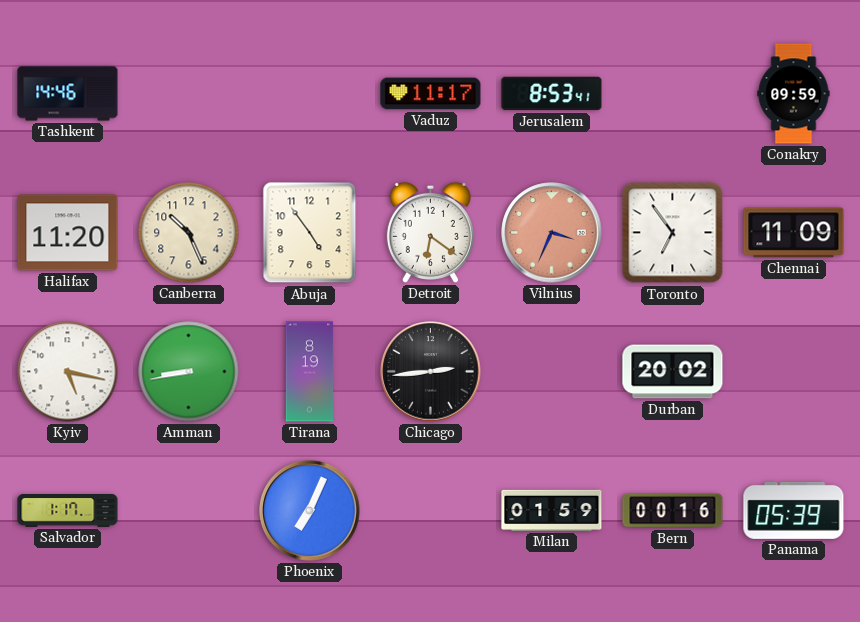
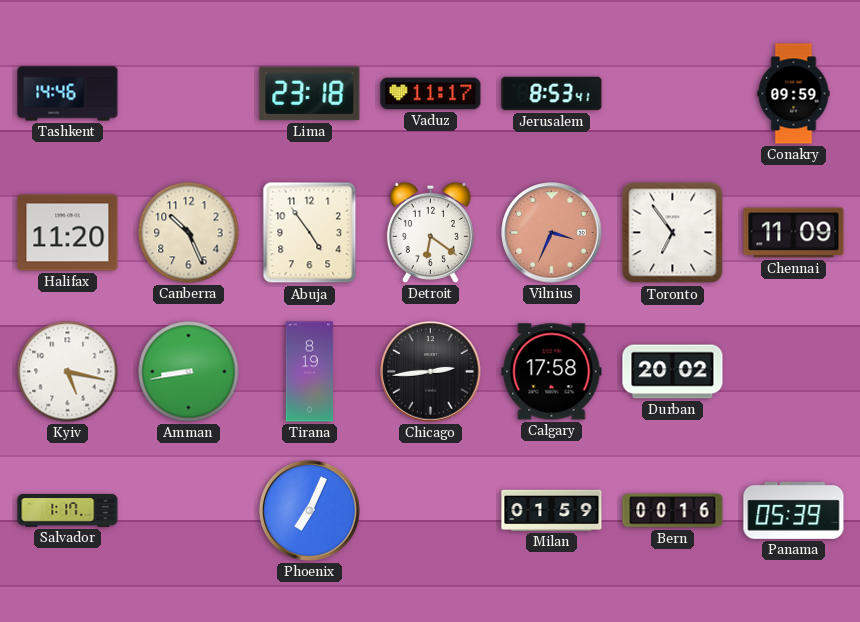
Lima: none -> 23:18 (310, 94)
Calgary: none -> 17:58 (552, 372)
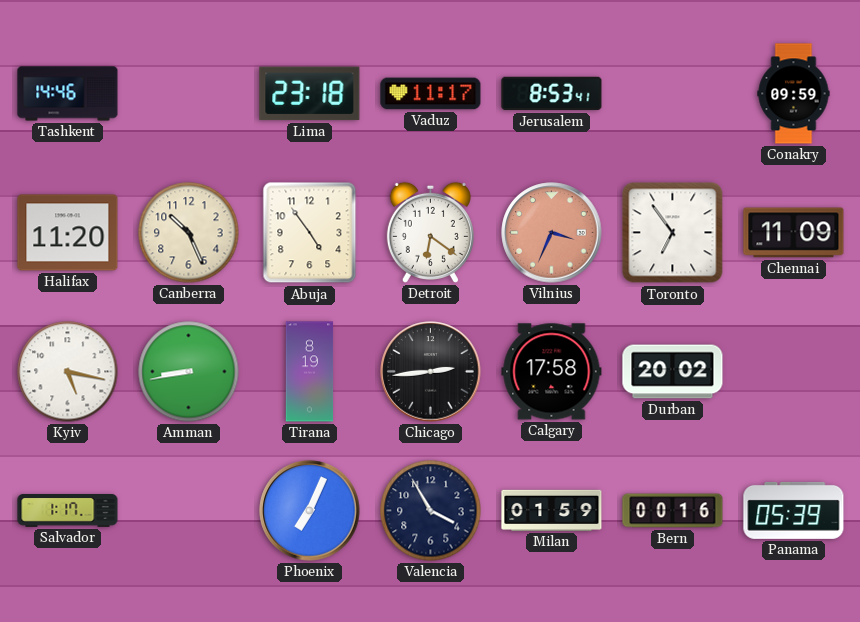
Valencia: none -> 3:55 (431, 511)
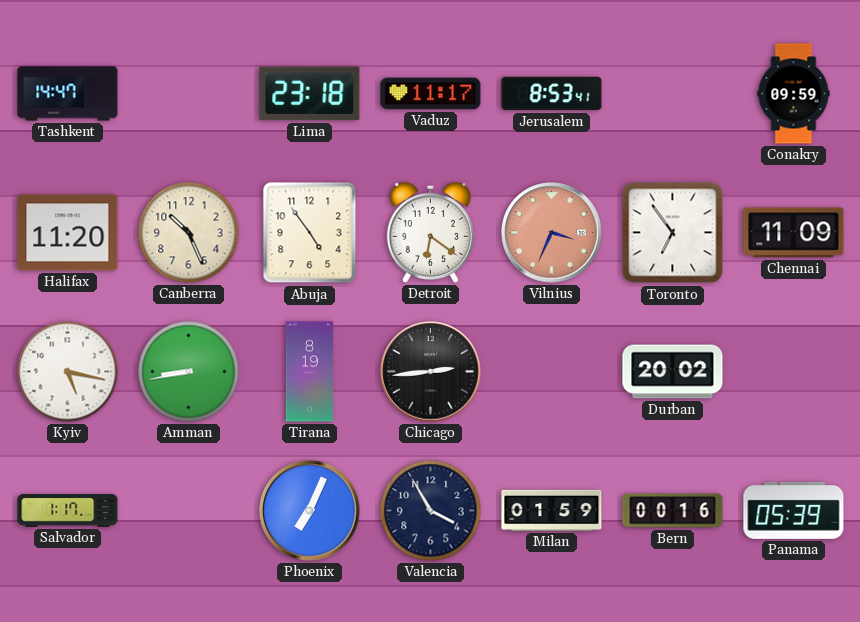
Tashkent: 14:46 -> 14:47 (68, 94)
Calgary: 17:58 -> none (552, 372)
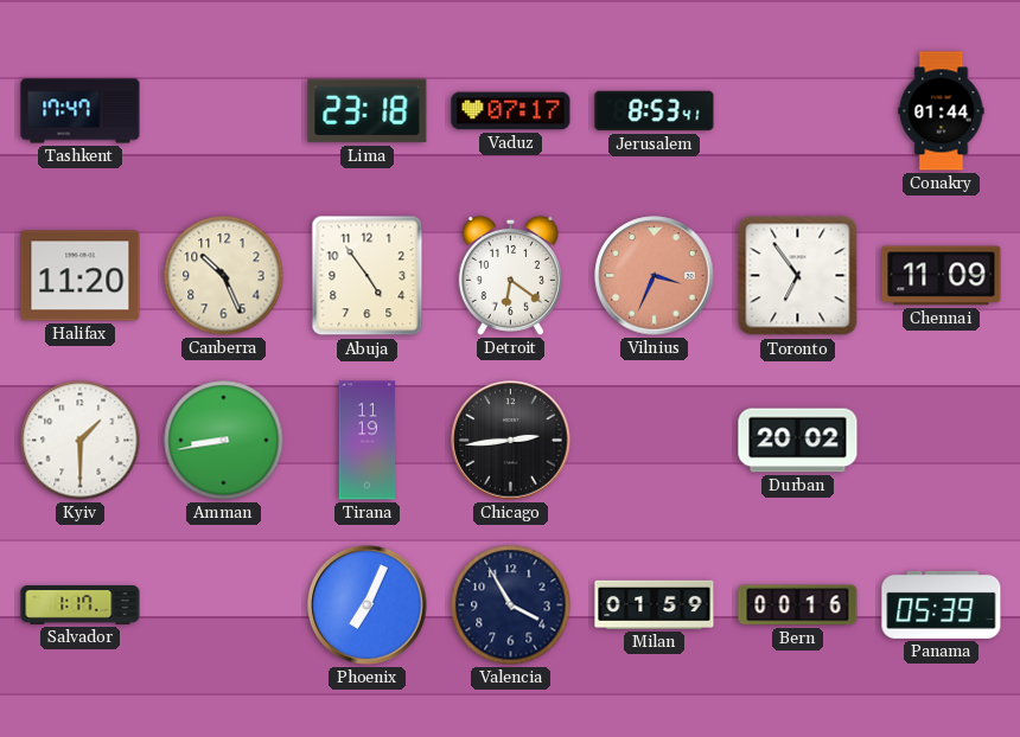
Tashkent: 14:47 -> 17:47 (81, 111)
Vaduz: 11:17 -> 07:17 (511, 111)
Conakry: 09:59 -> 01:44 (942, 111)
Kyiv: 5:17 -> 1:30 (81, 441)
Tirana: 8:19 -> 11:19 (368, 441)
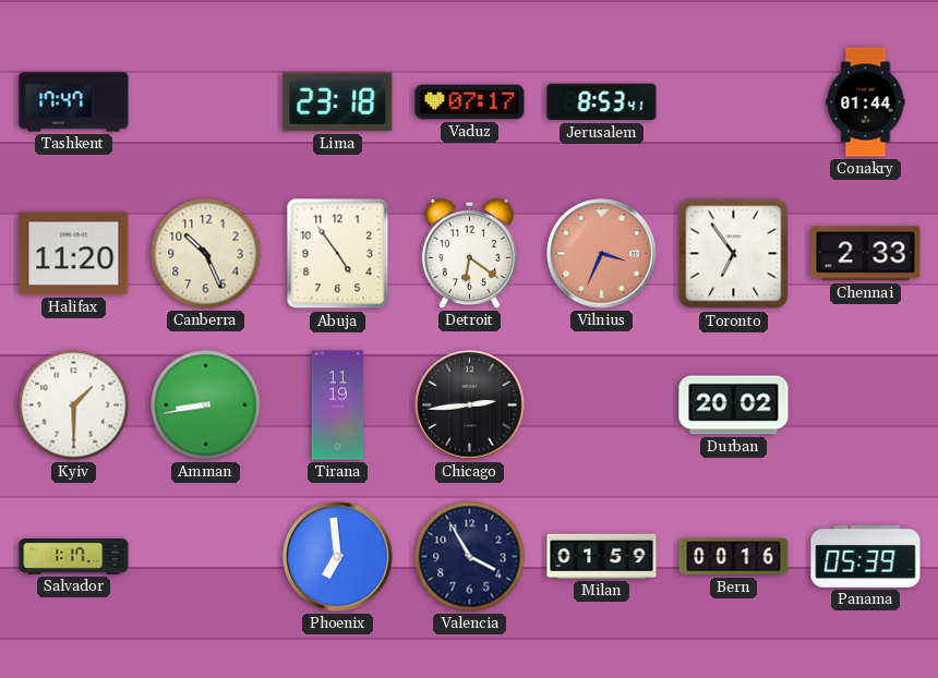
Chennai: 11:09 -> 2:33 (866, 254)
Phoenix: 7:04 -> 6:59 (338, 557)
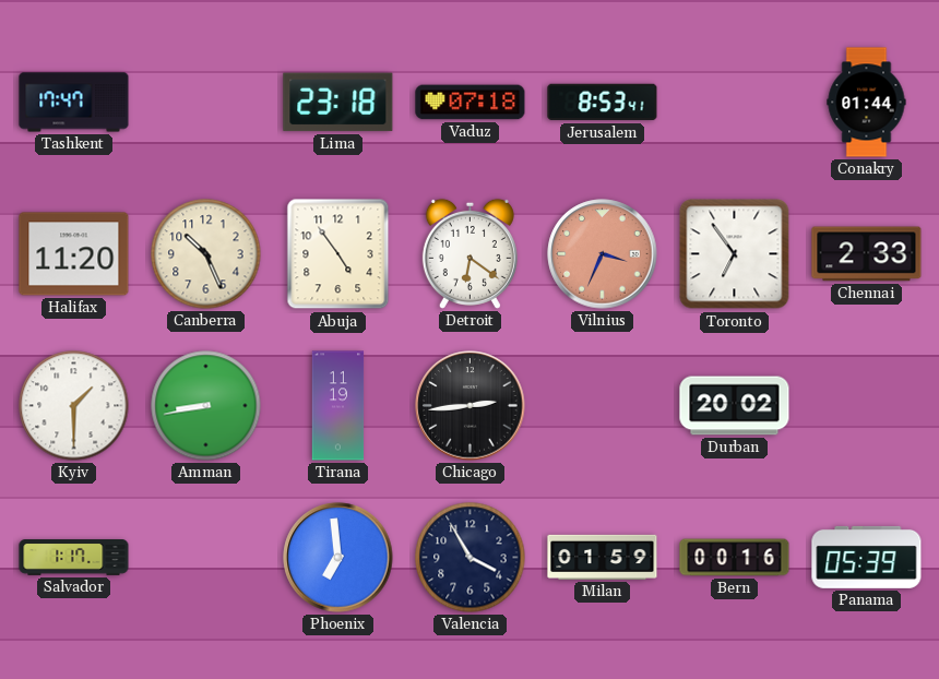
Vaduz: 07:17 -> 07:18 (471, 103)
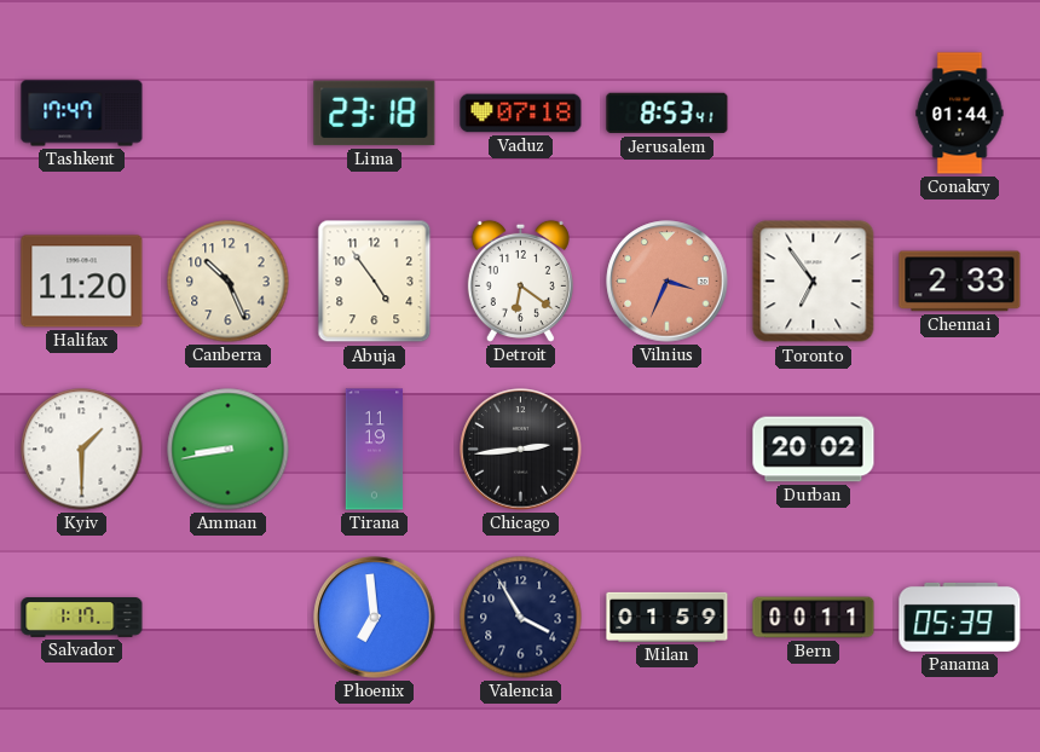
Bern: 00:16 -> 00:11 (814, 618)
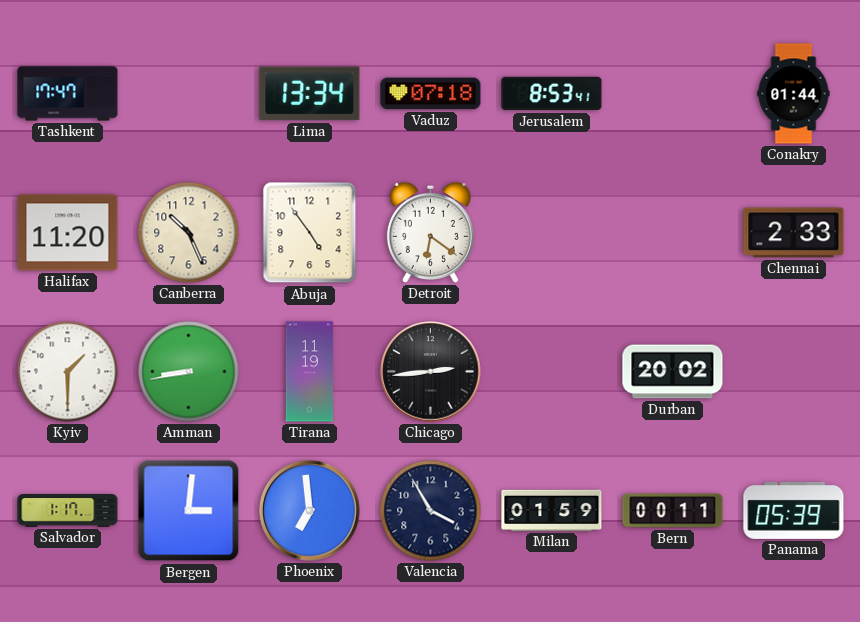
Lima: 23:18 -> 13:34 (310, 94)
Vilnius: 3:34 -> none (668, 282)
Toronto: 6:54 -> none (814, 282)
Bergen: none -> 3:01 (189, 511)
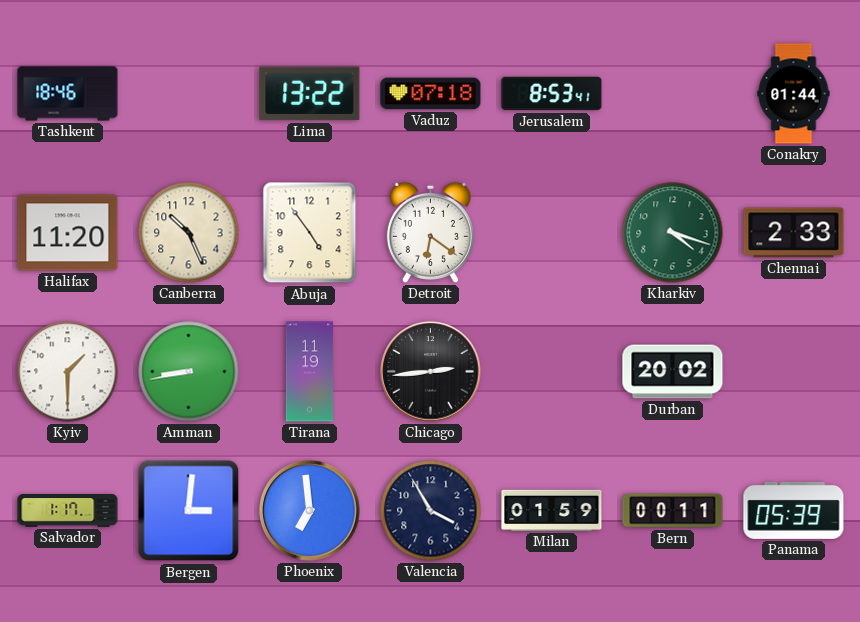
Tashkent: 17:47 -> 18:46 (68, 94)
Lima: 13:34 -> 13:22 (310, 94)
Kharkiv: none -> 4:18 (673, 233)
